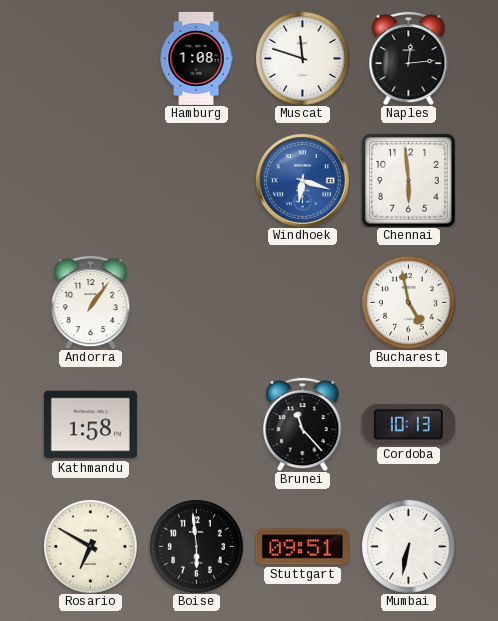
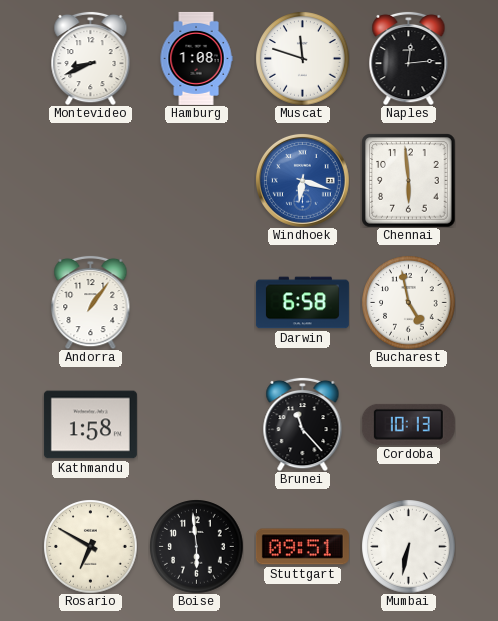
Montevideo: none -> 8:41 (91, 58)
Darwin: none -> 6:58 (302, 303)
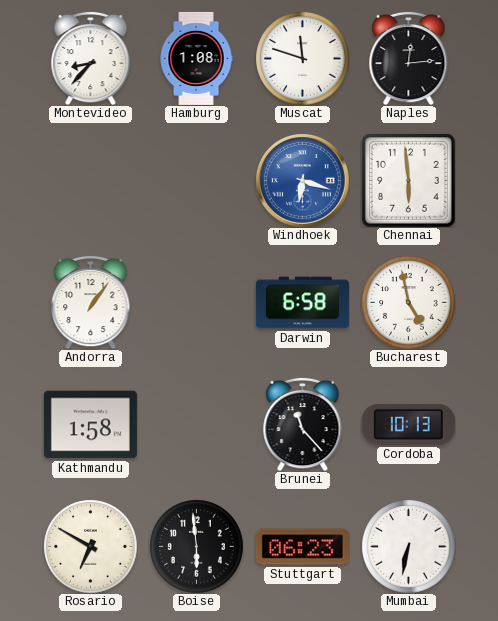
Montevideo: 8:41 -> 8:37 (91, 58)
Stuttgart: 09:51 -> 06:23 (302, 547)
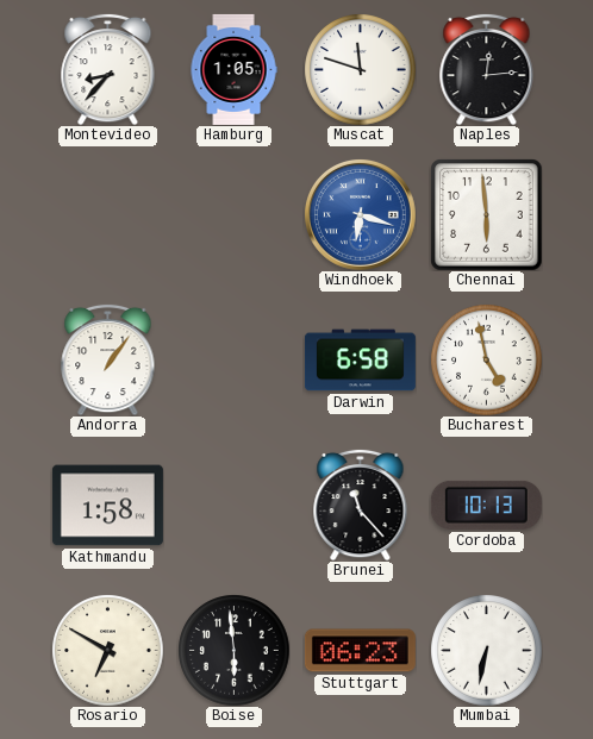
Hamburg: 1:08 -> 1:05 (233, 69)
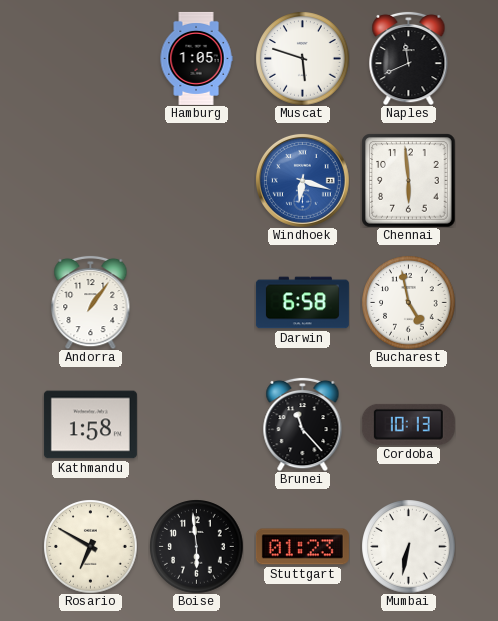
Montevideo: 8:37 -> none (108, 69)
Muscat: 11:48 -> 5:48 (302, 58)
Naples: 12:14 -> 11:41 (409, 58)
Stuttgart: 06:23 -> 01:23 (302, 547)
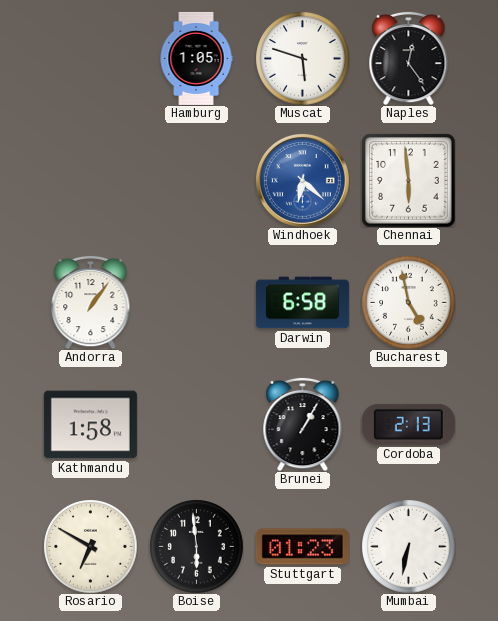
Naples: 11:41 -> 12:24 (409, 58)
Windhoek: 6:18 -> 6:22 (302, 180)
Brunei: 11:23 -> 1:05 (303, 424)
Cordoba: 10:13 -> 2:13 (408, 424)
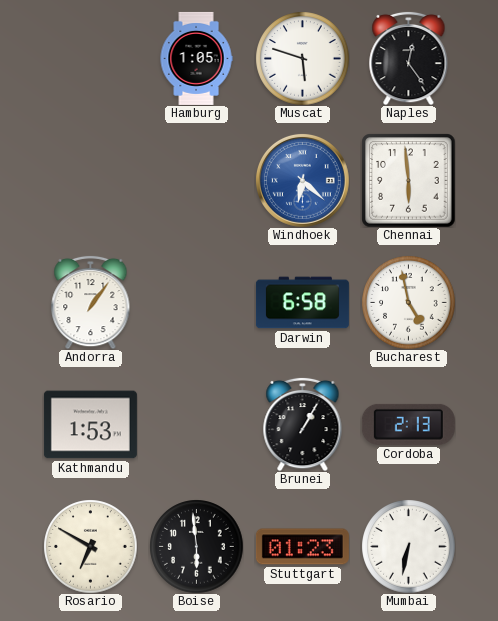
Kathmandu: 1:58 -> 1:53 (90, 425)
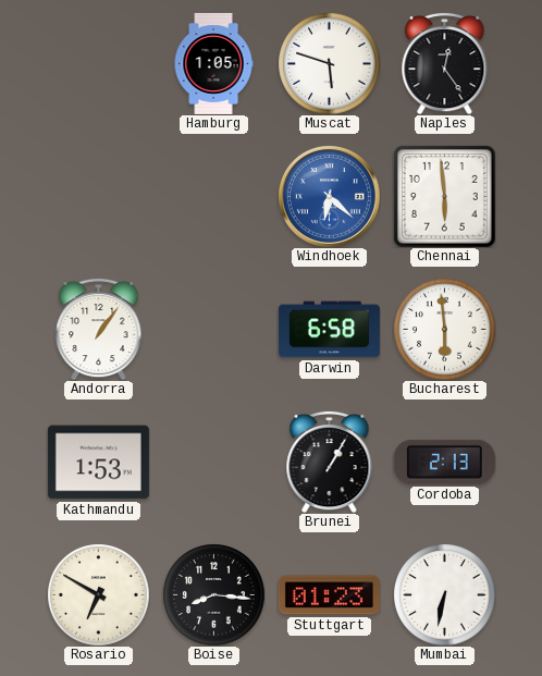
Bucharest: 4:58 -> 5:59 (444, 329)
Boise: 5:59 -> 8:16 (213, 594)
